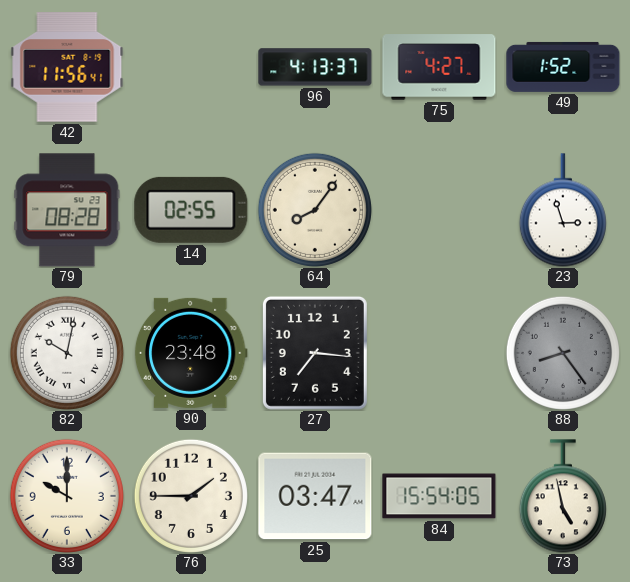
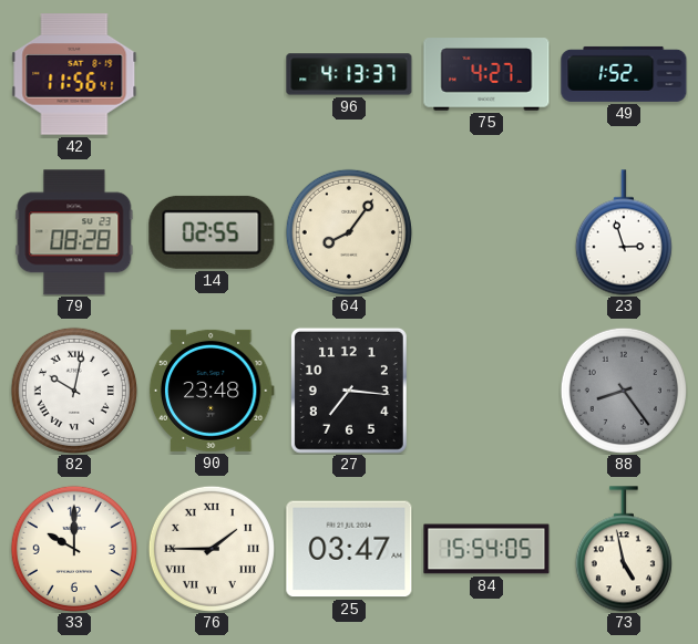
76 numerals: Arabic -> Roman (212, 549)
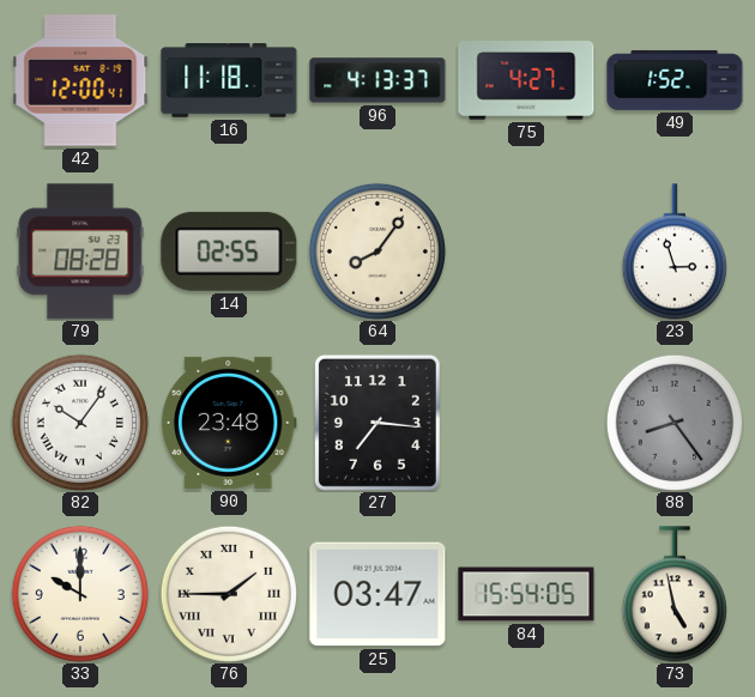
42: 11:56 -> 12:00 (80, 80)
16: none -> 11:18 (229, 80)
82: 10:02 -> 10:06 (80, 423)
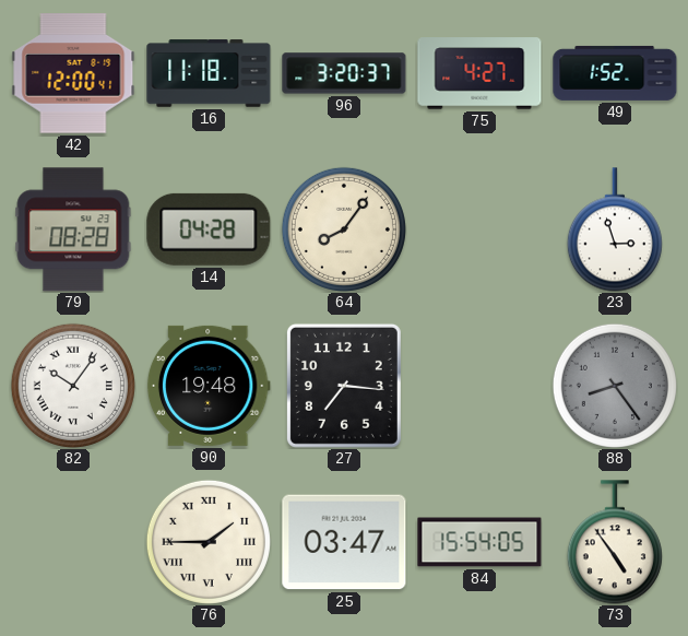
96: 4:13 -> 3:20 (344, 73)
14: 02:55 -> 04:28 (209, 229)
90: 23:48 -> 19:48 (209, 386)
33: 10:00 -> none (80, 594)
73: 4:58 -> 4:54 (615, 542)
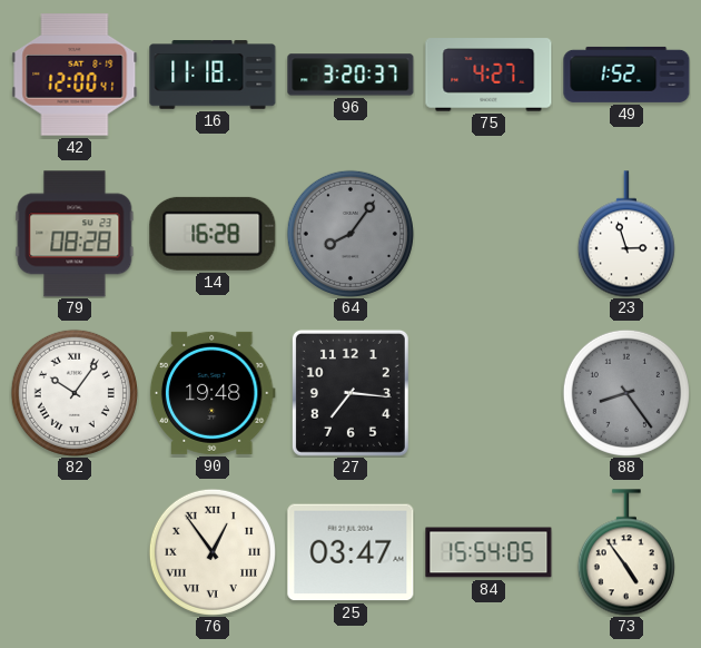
14: 04:28 -> 16:28 (213, 234)
64 dial: cream -> grey (350, 234)
76: 1:45 -> 12:54 (213, 552)
